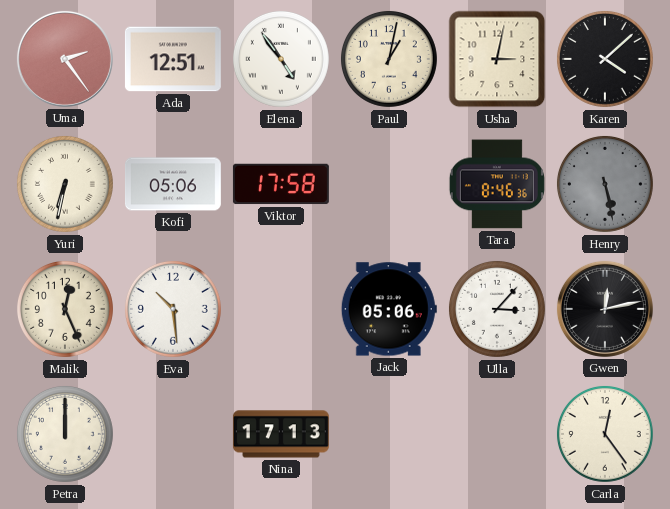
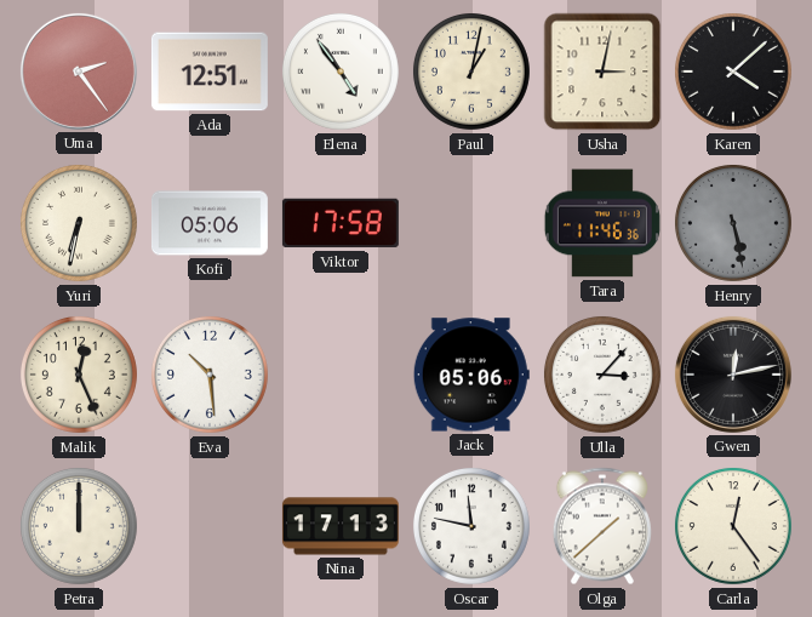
Tara: 8:46 -> 11:46 (602, 223)
Oscar: none -> 11:47 (471, 526)
Olga: none -> 1:38 (602, 526)
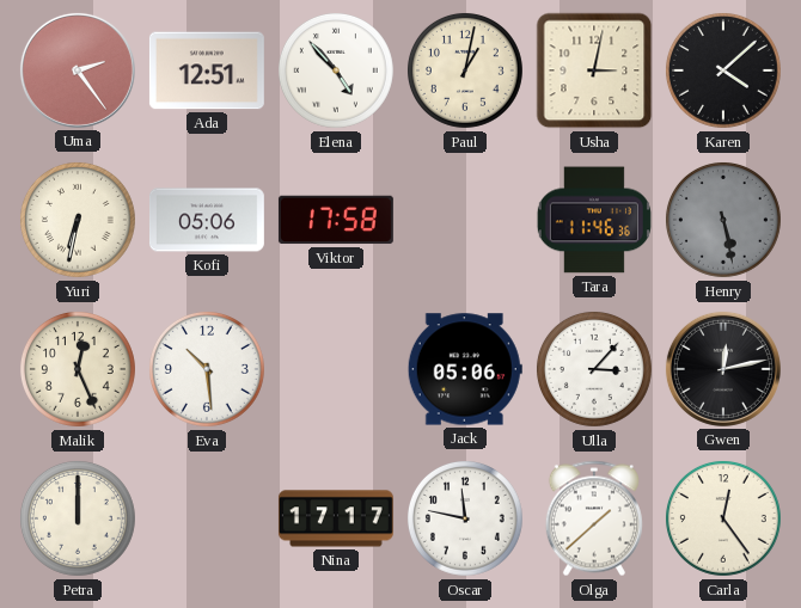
Elena: 4:54 -> 4:53 (336, 70)
Nina: 17:13 -> 17:17 (336, 518)
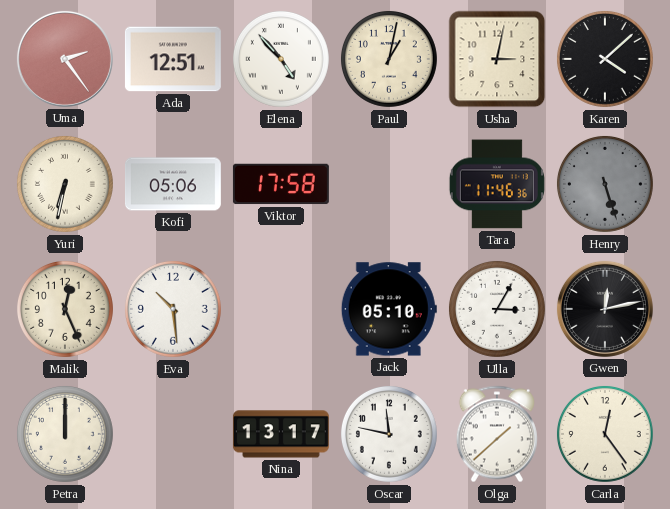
Henry: 5:28 -> 5:27 (605, 184)
Jack: 05:06 -> 05:10 (389, 309)
Ulla: 3:07 -> 3:05 (497, 309)
Nina: 17:17 -> 13:17 (281, 434)
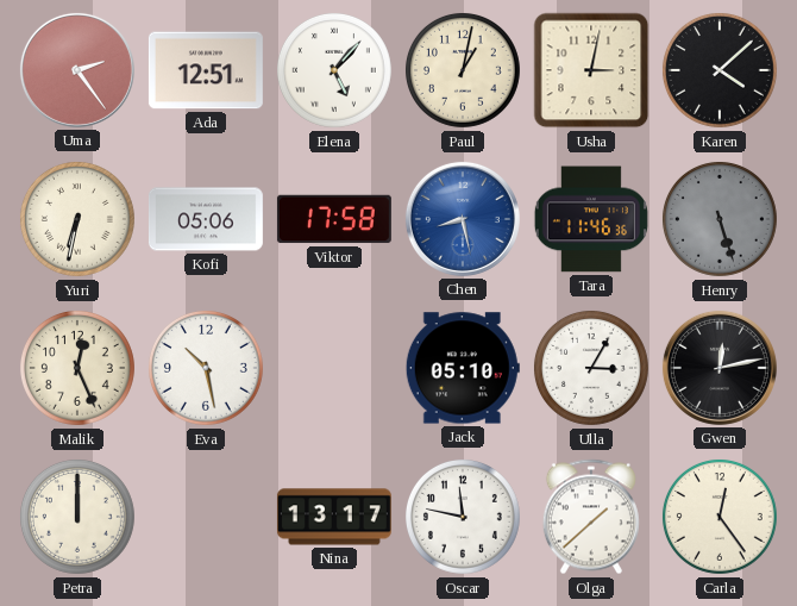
Elena: 4:53 -> 5:07 (334, 70)
Chen: none -> 8:28 (463, 219)
Eva: 10:29 -> 10:28 (206, 368)
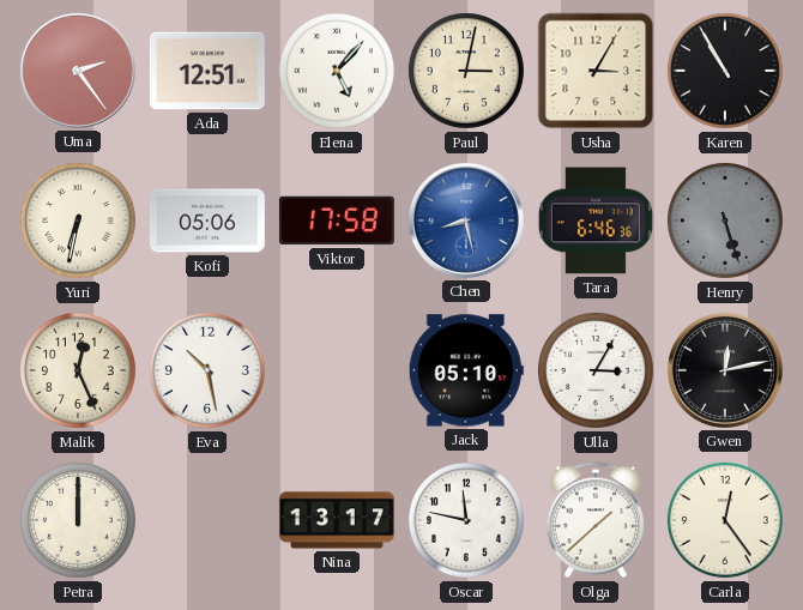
Paul: 1:02 -> 3:02 (466, 71)
Usha: 3:02 -> 3:05 (596, 71)
Karen: 4:08 -> 10:55 (725, 71)
Tara: 11:46 -> 6:46 (596, 221)
